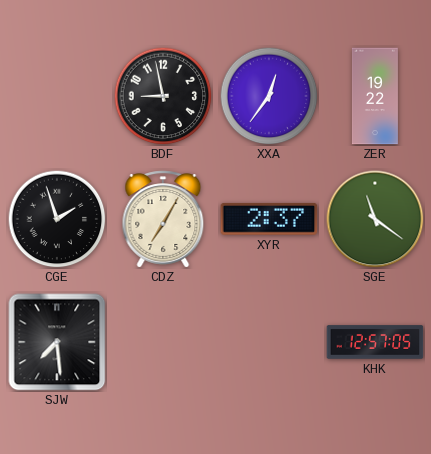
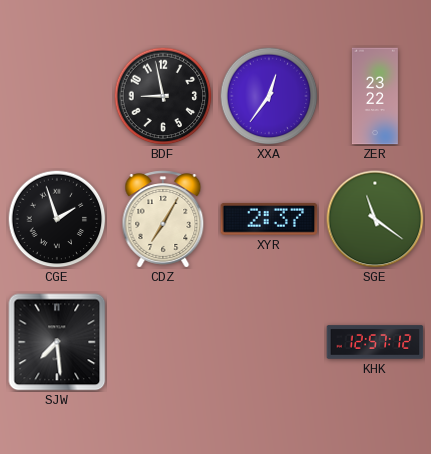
ZER: 19:22 -> 23:22 (375, 96)
KHK: 12:57:05 -> 12:57:12 (375, 342)
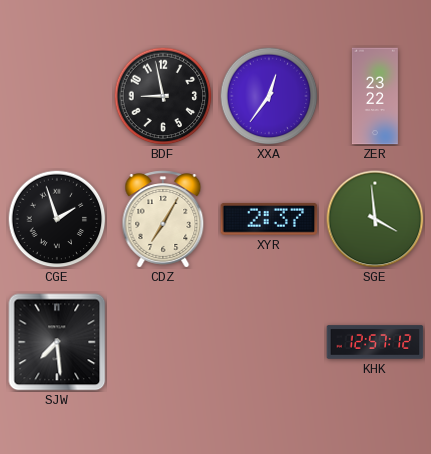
SGE: 11:21 -> 3:59 (375, 219)
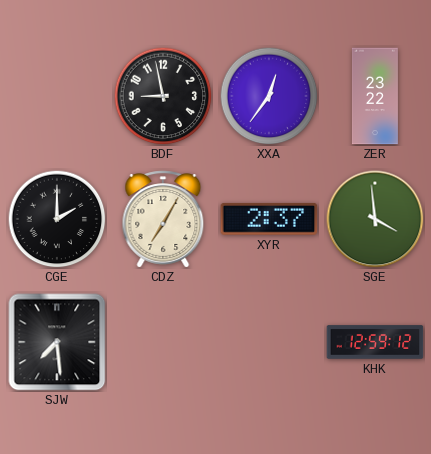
CGE: 1:57 -> 2:00 (57, 219)
KHK: 12:57 -> 12:59 (375, 342)
